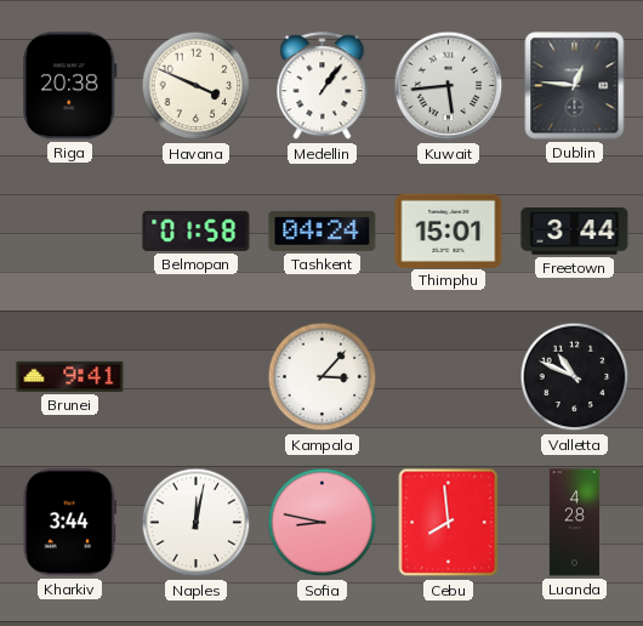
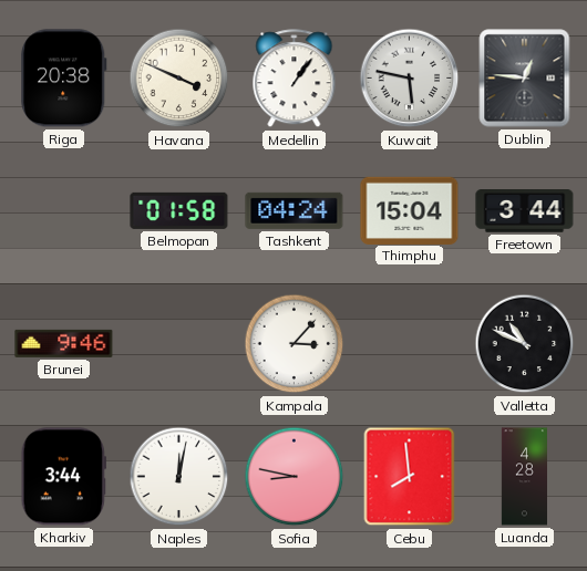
Kuwait: 5:44 -> 5:47 (410, 79)
Thimphu: 15:01 -> 15:04 (410, 210)
Brunei: 9:41 -> 9:46 (64, 343)
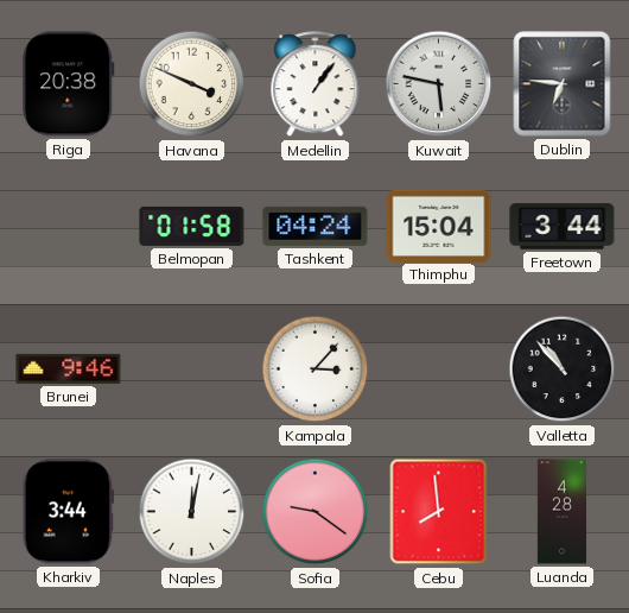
Dublin: 12:46 -> 6:46 (563, 84)
Valletta: 10:49 -> 10:53 (563, 369)
Sofia: 8:47 -> 9:21 (316, 512)
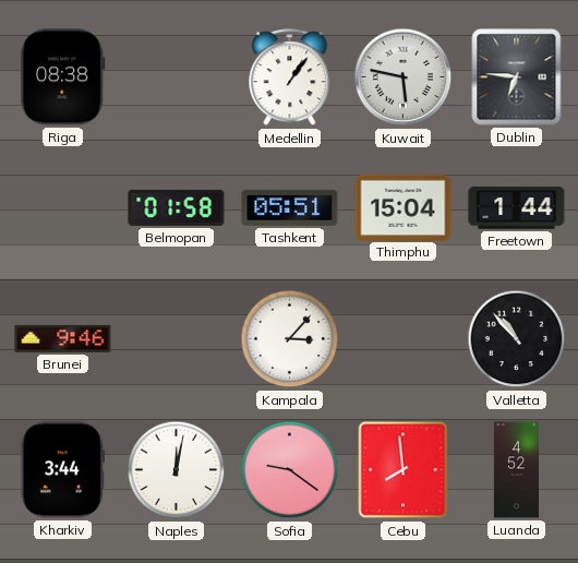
Riga: 20:38 -> 08:38 (63, 77)
Havana: 3:49 -> none (192, 84)
Tashkent: 04:24 -> 05:51 (290, 207)
Freetown: 3:44 -> 1:44 (517, 208)
Luanda: 4:28 -> 4:52 (516, 470)
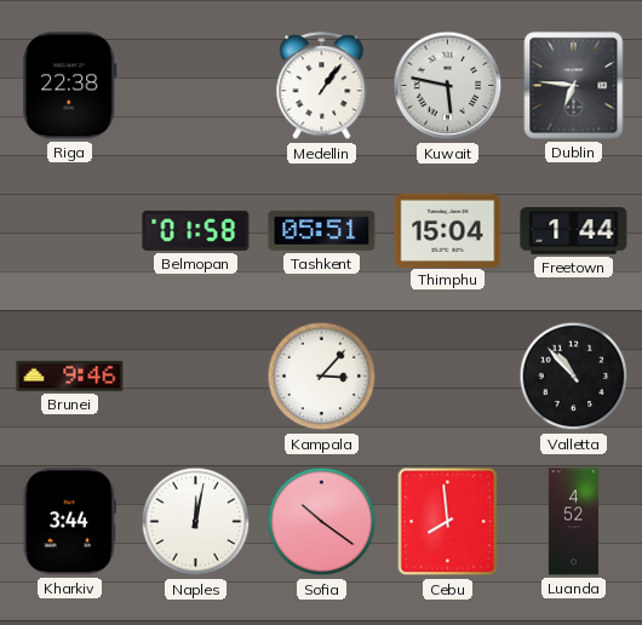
Riga: 08:38 -> 22:38 (70, 86)
Sofia: 9:21 -> 10:21 (322, 522)
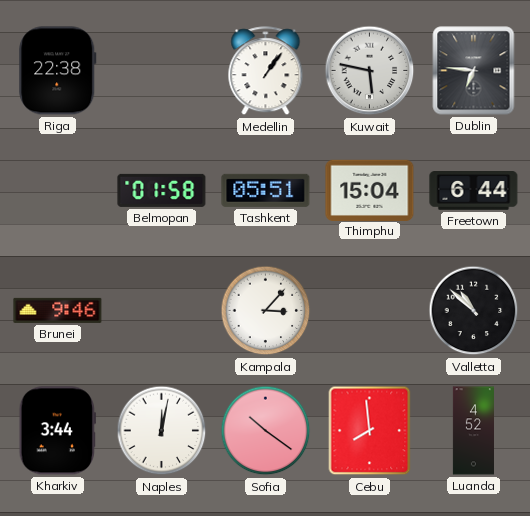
Freetown: 1:44 -> 6:44 (474, 191)
Valletta: 10:53 -> 10:52 (474, 311)
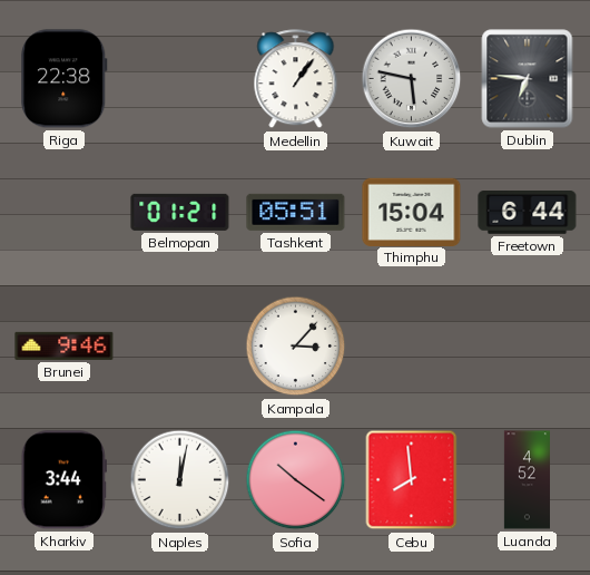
Belmopan: 01:58 -> 01:21 (180, 212)
Valletta: 10:52 -> none (474, 311)
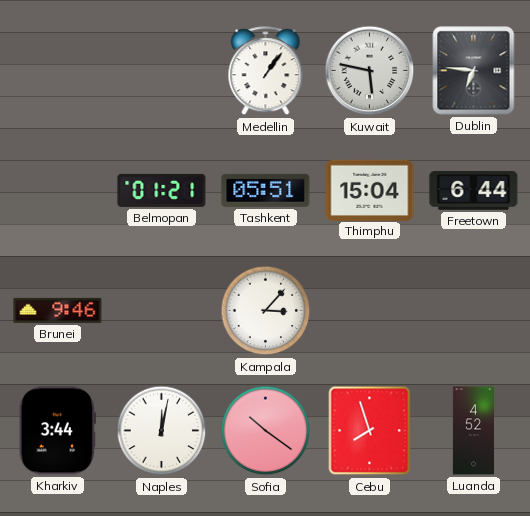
Riga: 22:38 -> none (65, 79)
Cebu: 7:59 -> 7:57 (370, 431)
